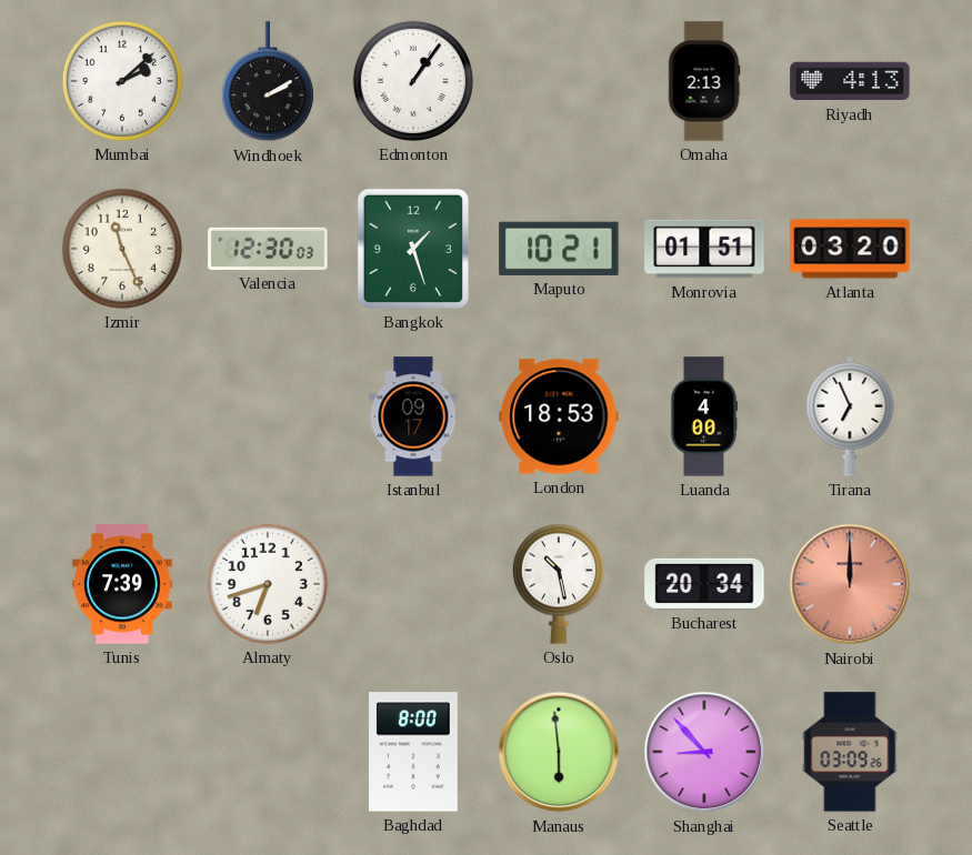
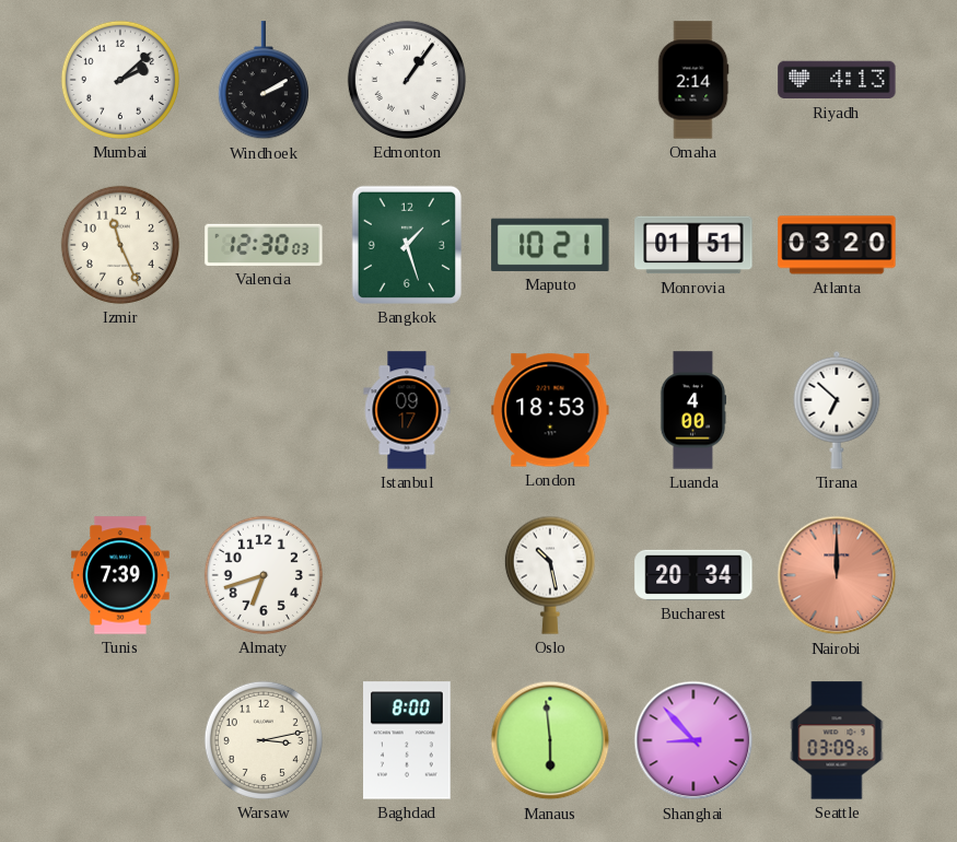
Omaha: 2:13 -> 2:14 (693, 80)
Tirana: 6:56 -> 6:52 (837, 410)
Warsaw: none -> 3:13 (264, 740)
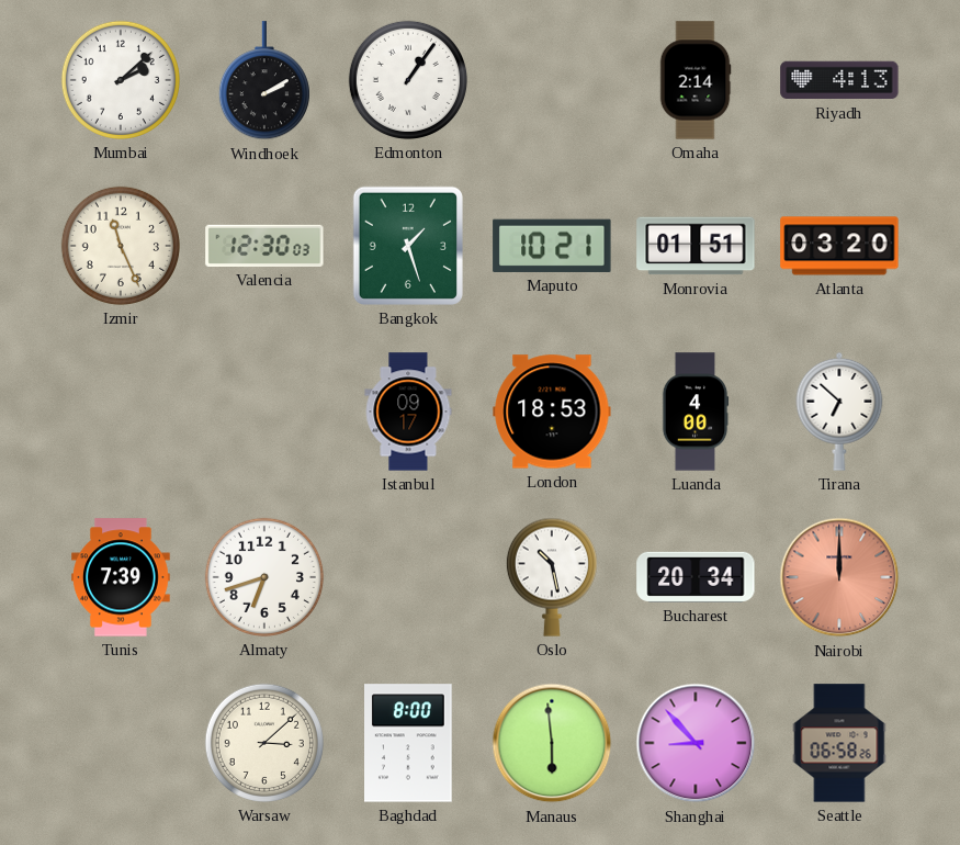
Warsaw: 3:13 -> 3:08 (264, 743)
Seattle: 03:09 -> 06:58 (839, 743)
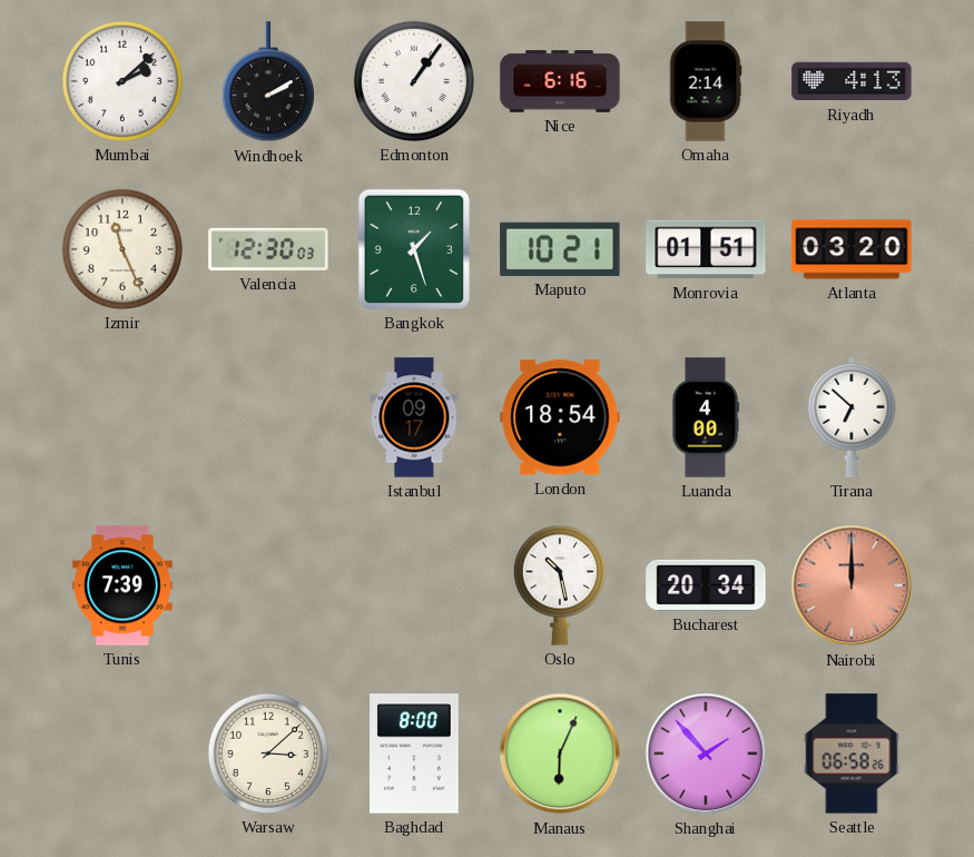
Nice: none -> 6:16 (560, 81)
London: 18:53 -> 18:54 (560, 417)
Almaty: 6:42 -> none (264, 577)
Manaus: 5:59 -> 6:04 (560, 753)
Shanghai: 8:53 -> 1:53 (706, 753)
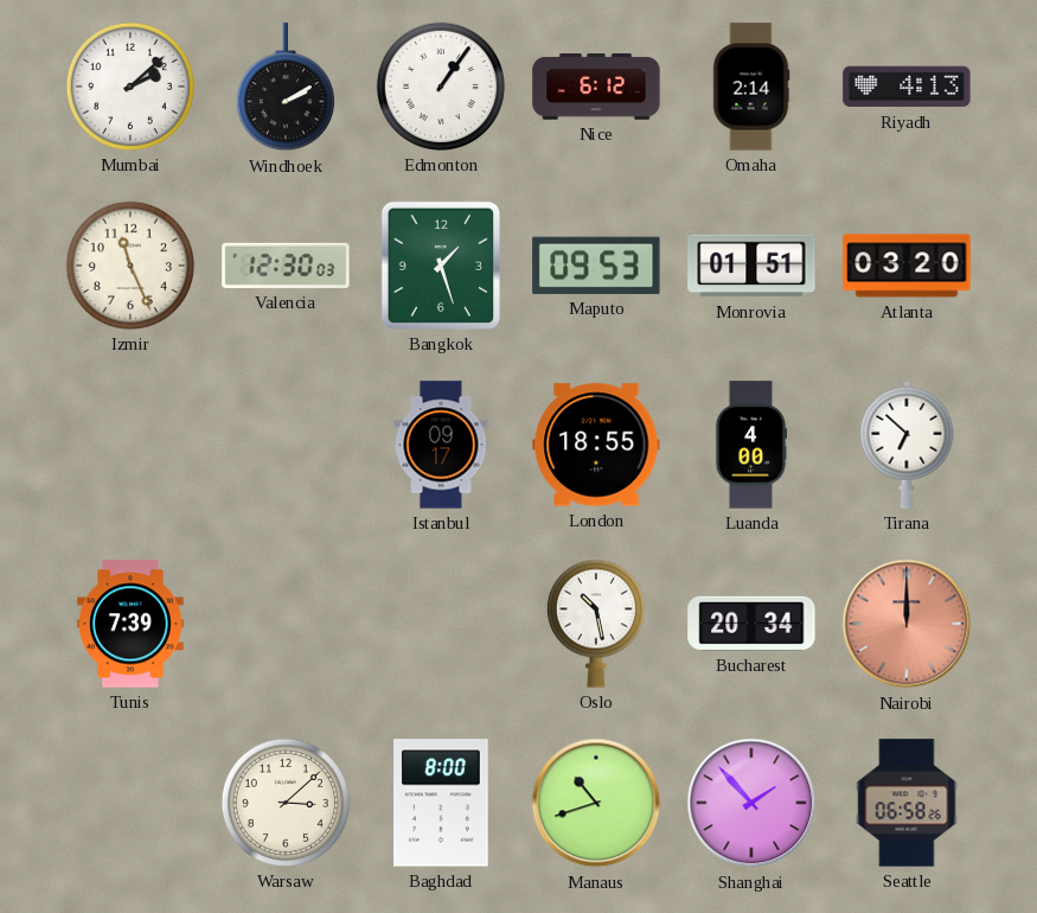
Nice: 6:16 -> 6:12 (596, 87)
Maputo: 10:21 -> 09:53 (596, 266)
London: 18:54 -> 18:55 (596, 445)
Manaus: 6:04 -> 10:42 (596, 803)
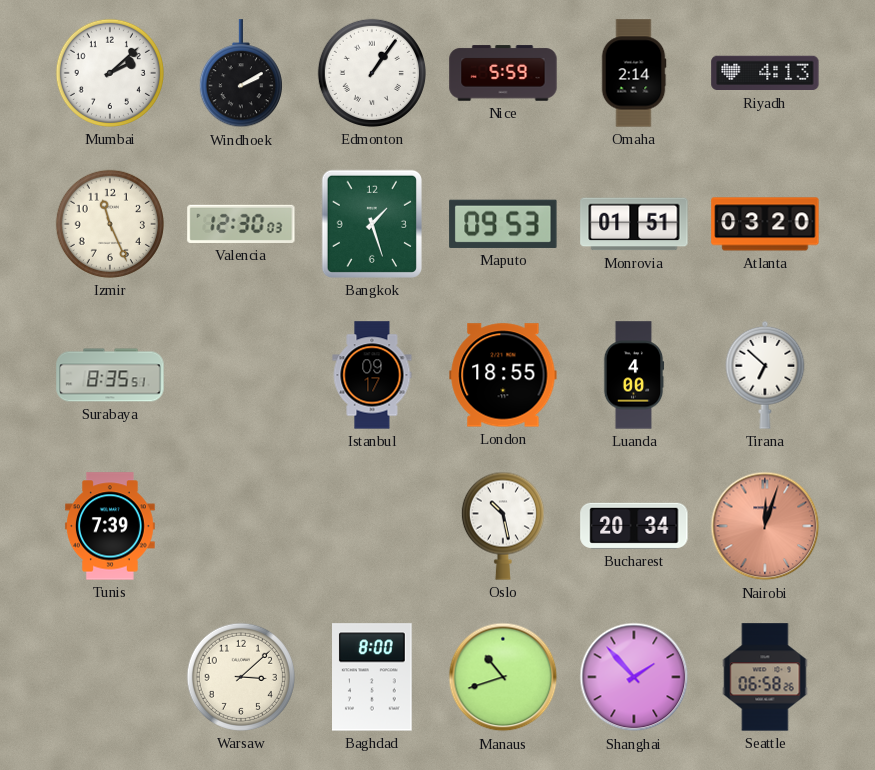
Nice: 6:12 -> 5:59 (503, 73)
Surabaya: none -> 8:35 (110, 375)
Nairobi: 12:00 -> 12:03 (765, 526)
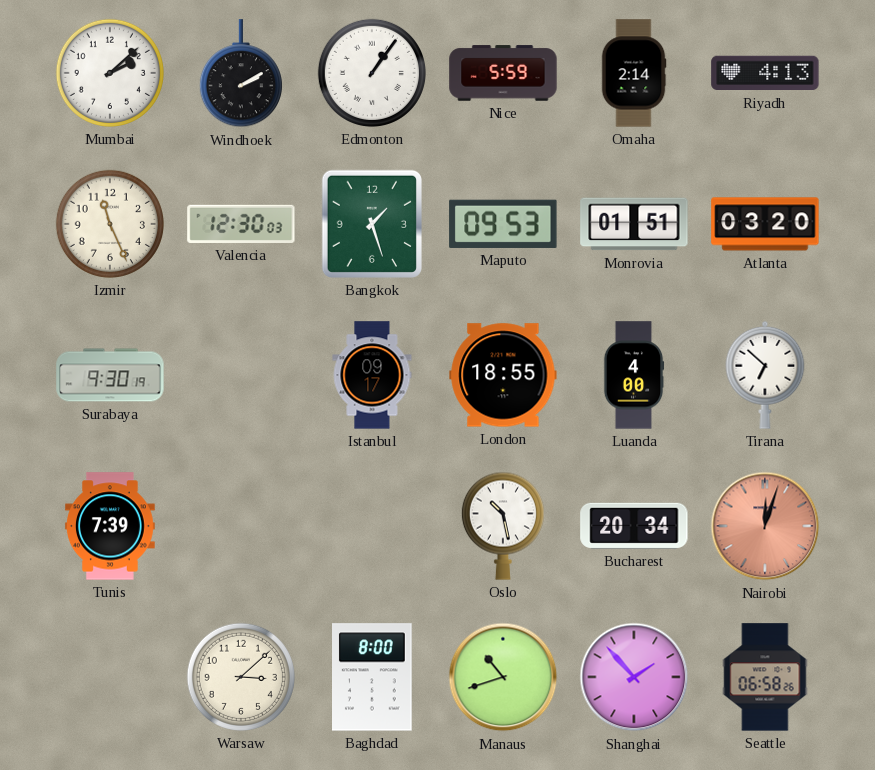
Surabaya: 8:35 -> 9:30 (110, 375)
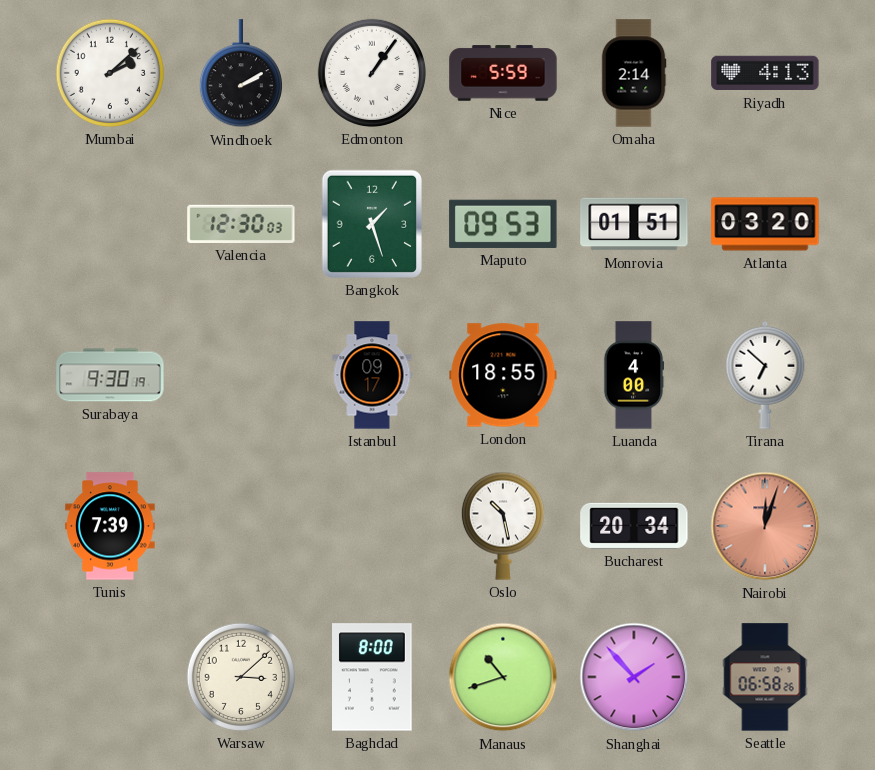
Izmir: 11:26 -> none (110, 224)
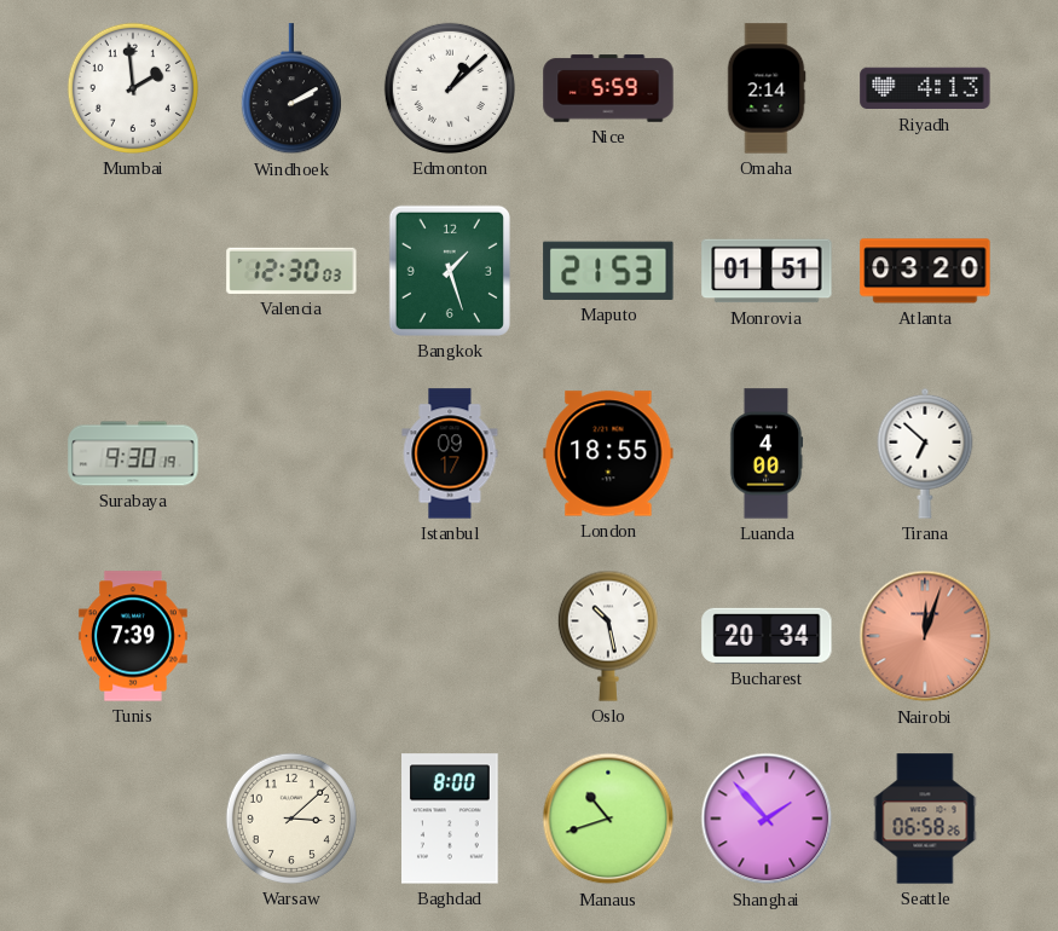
Mumbai: 2:08 -> 1:59 (133, 88)
Edmonton: 1:06 -> 1:08 (450, 88)
Maputo: 09:53 -> 21:53 (608, 271)
